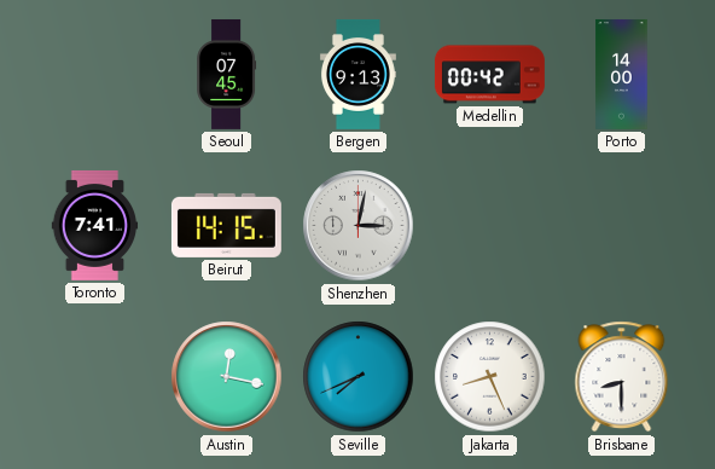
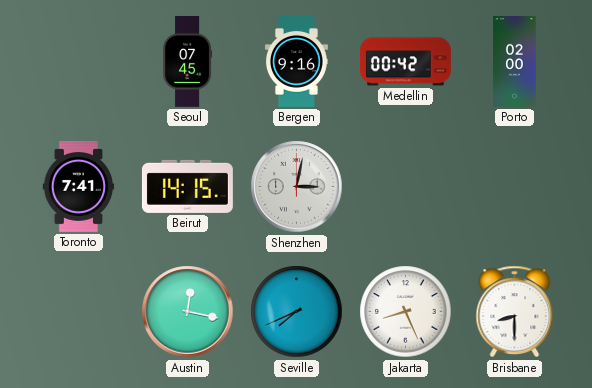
Bergen: 9:13 -> 9:16 (296, 61)
Porto: 14:00 -> 02:00 (515, 61)
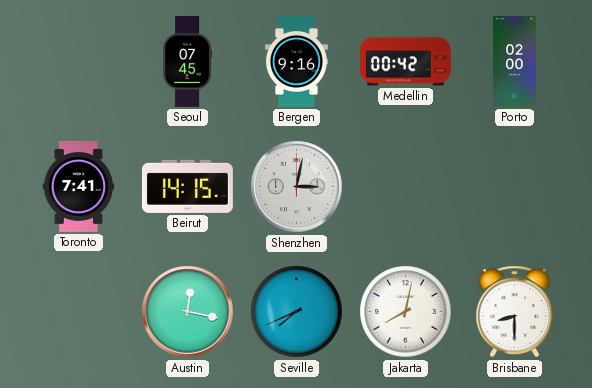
Jakarta: 8:26 -> 8:02 (406, 312)
